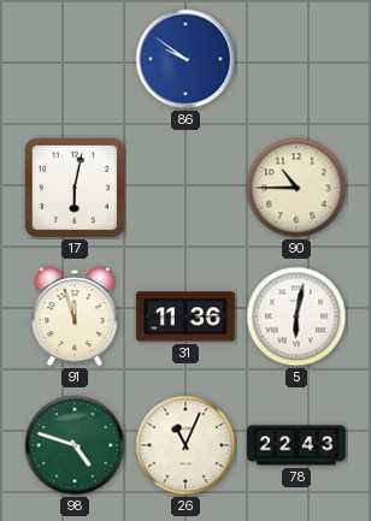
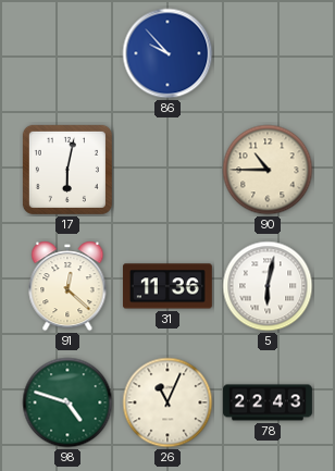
86: 9:51 -> 9:53 (167, 53)
91: 11:57 -> 12:22 (67, 286)
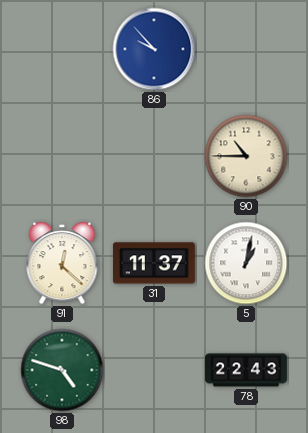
17: 6:02 -> none (67, 170)
31: 11:36 -> 11:37 (154, 263)
5: 6:02 -> 1:02 (246, 263)
26: 11:04 -> none (167, 402)
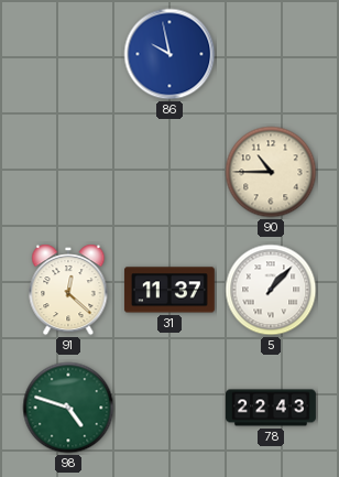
86: 9:53 -> 9:58 (169, 54)
5: 1:02 -> 1:07 (271, 290)
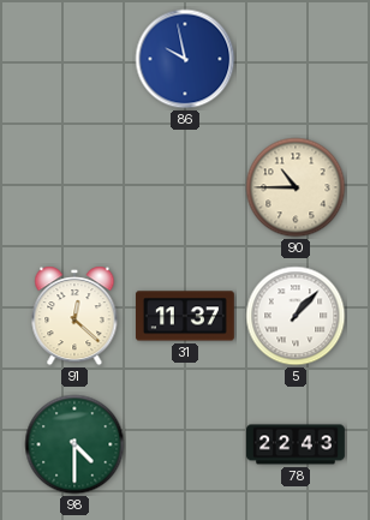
98: 4:48 -> 4:30 (74, 444)
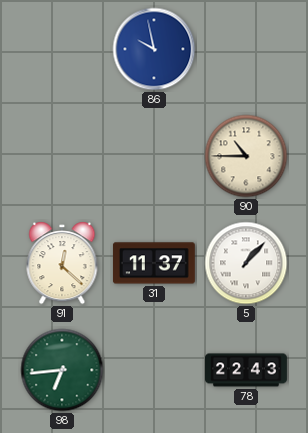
98: 4:30 -> 6:44 (62, 370)
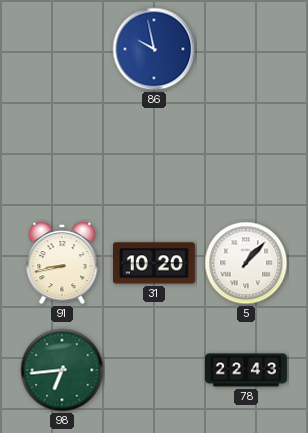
90: 10:45 -> none (246, 156)
91: 12:22 -> 8:43 (62, 263)
31: 11:37 -> 10:20 (154, 263)
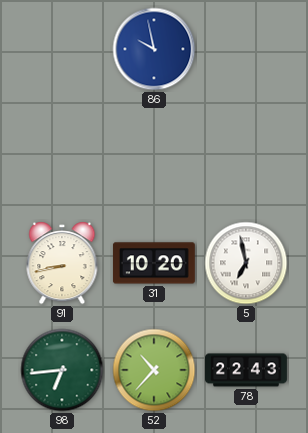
5: 1:07 -> 6:58 (246, 263)
52: none -> 10:37 (154, 370)
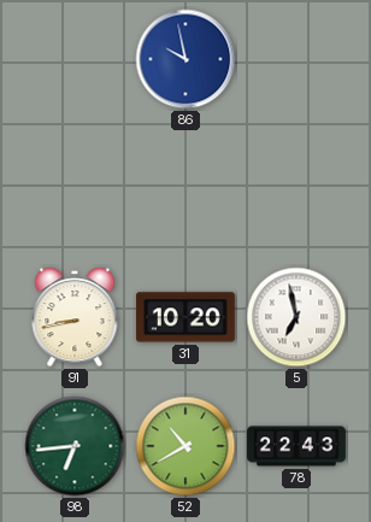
52: 10:37 -> 10:40 (185, 446)
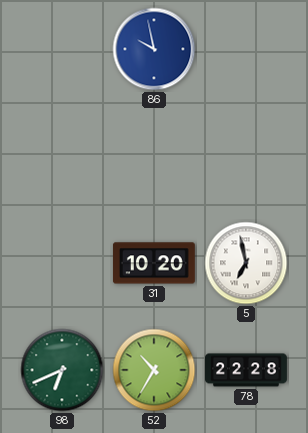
91: 8:43 -> none (75, 317)
98: 6:44 -> 6:41 (62, 370)
52: 10:40 -> 10:35 (154, 370)
78: 22:43 -> 22:28 (247, 370)
